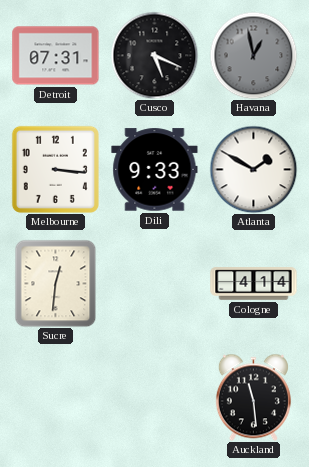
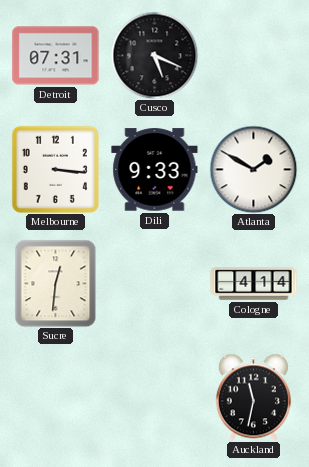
Havana: 12:58 -> none (253, 55)
Auckland: 11:29 -> 11:32 (253, 397)
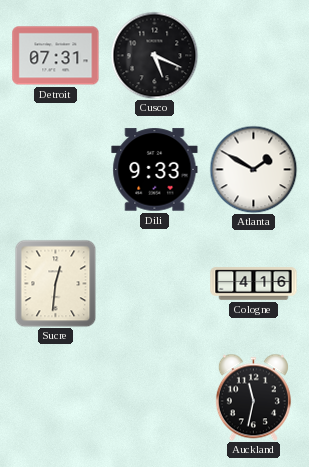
Melbourne: 3:16 -> none (55, 169)
Cologne: 4:14 -> 4:16 (254, 284)
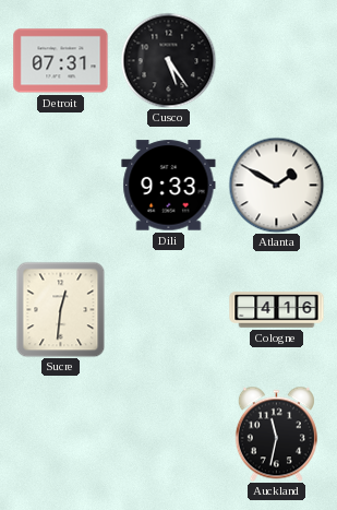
Cusco: 5:19 -> 5:24 (168, 60)
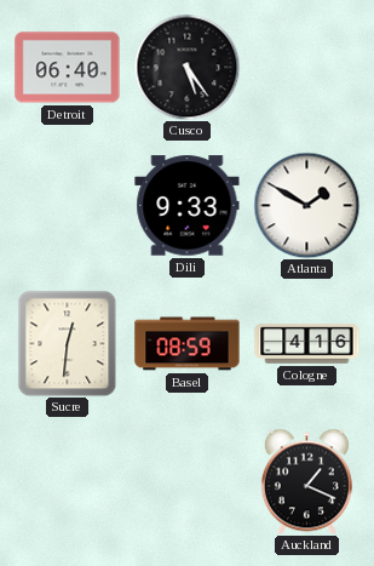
Detroit: 07:31 -> 06:40 (68, 68)
Basel: none -> 08:59 (188, 344)
Auckland: 11:32 -> 1:19 (306, 481)
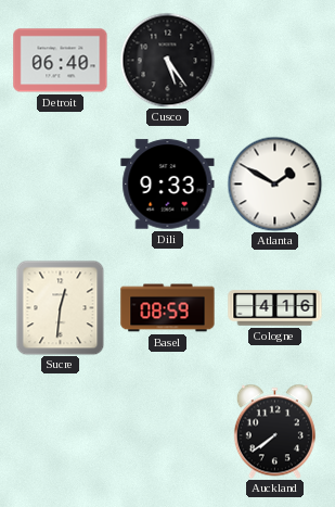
Auckland: 1:19 -> 7:39 (274, 431)
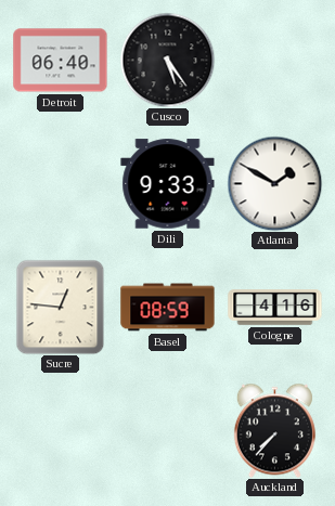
Sucre: 12:31 -> 12:46 (61, 307)
Auckland: 7:39 -> 7:37 (274, 430)
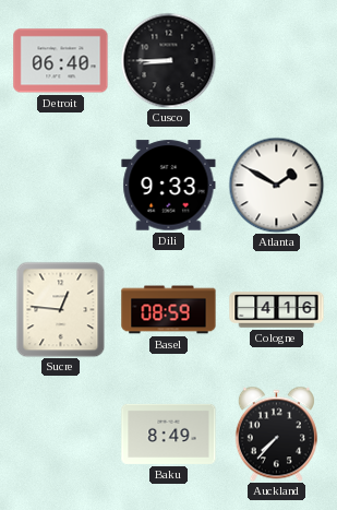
Cusco: 5:24 -> 8:45 (168, 60)
Baku: none -> 8:49 (169, 434)
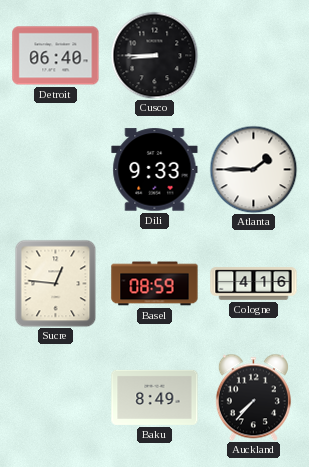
Atlanta: 1:50 -> 1:45 (253, 169)
